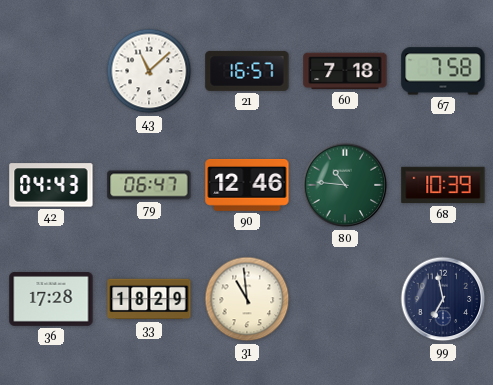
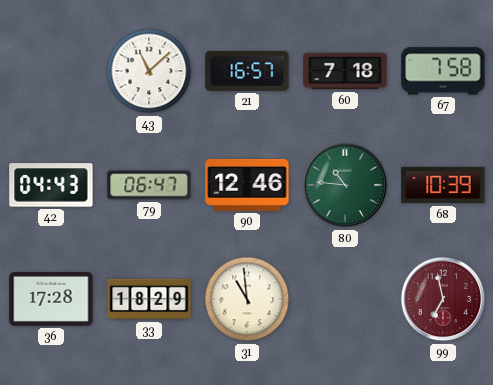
99 dial: navy -> burgundy (443, 299)
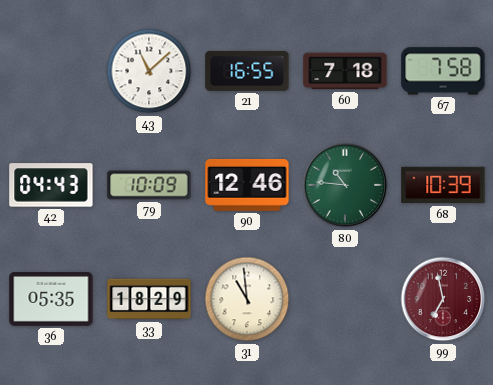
21: 16:57 -> 16:55 (247, 71)
79: 06:47 -> 10:09 (149, 185)
36: 17:28 -> 05:35 (51, 300)
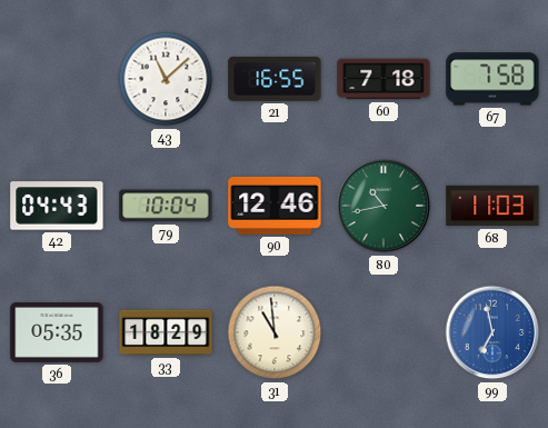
79: 10:09 -> 10:04 (166, 206)
80: 10:46 -> 10:43 (383, 206)
68: 10:39 -> 11:03 (492, 206)
99 dial: burgundy -> blue (492, 332)
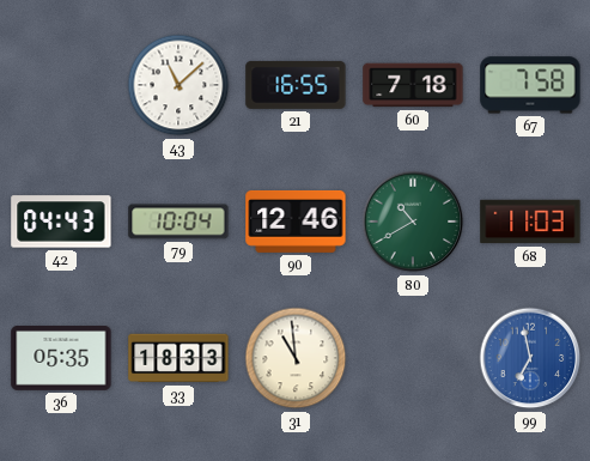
80: 10:43 -> 10:40 (413, 222)
33: 18:29 -> 18:33 (178, 358)
